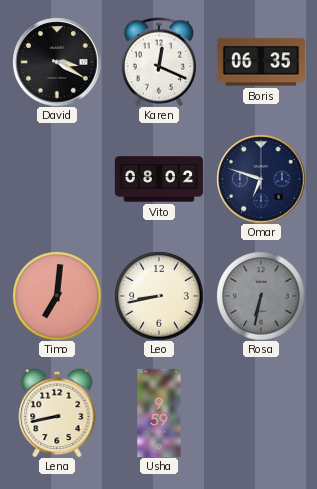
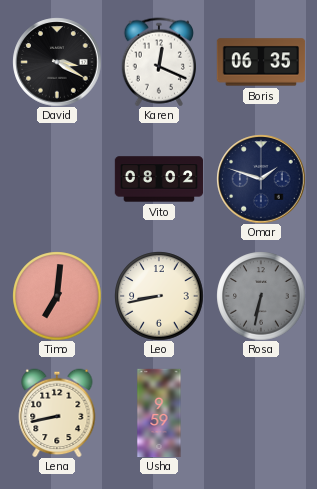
Omar: 6:48 -> 1:48 (261, 179)
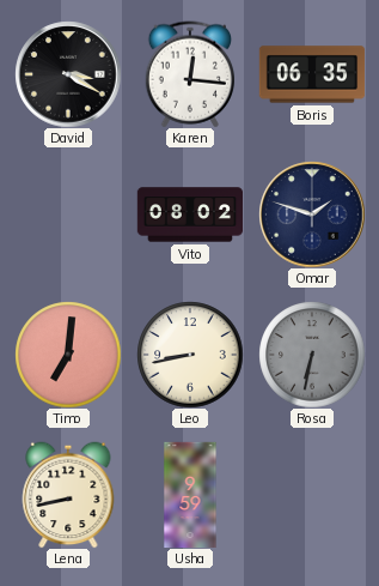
Karen: 12:19 -> 12:16 (189, 74)
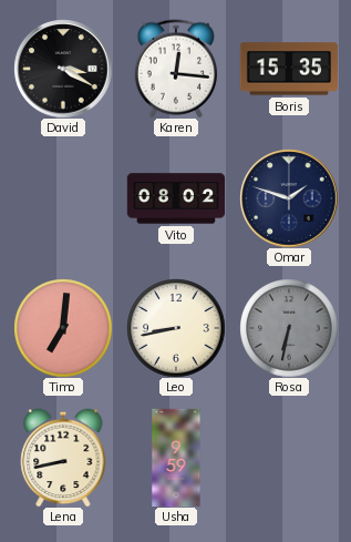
Boris: 06:35 -> 15:35 (289, 69)
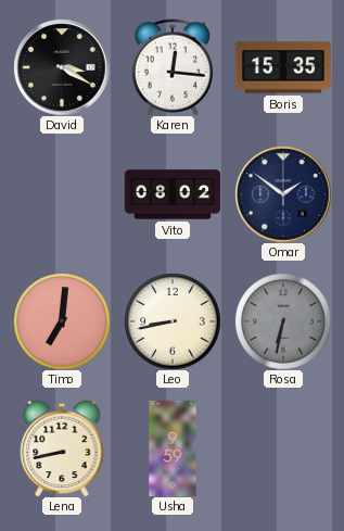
Omar: 1:48 -> 1:51 (283, 194)
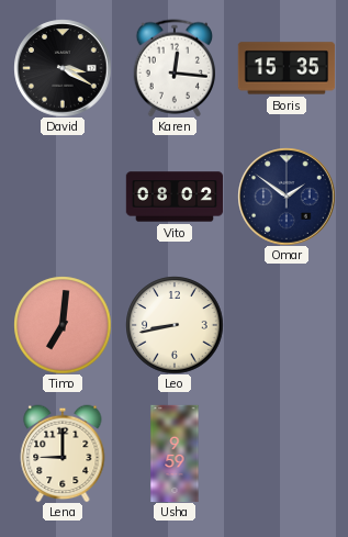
Rosa: 6:32 -> none (283, 321)
Lena: 8:43 -> 9:00 (63, 454)
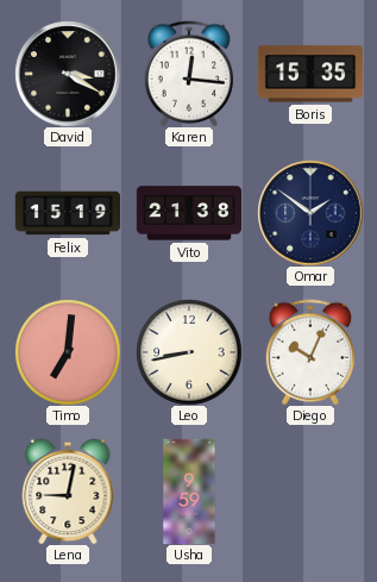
Felix: none -> 15:19 (68, 213)
Vito: 08:02 -> 21:38 (189, 213)
Diego: none -> 10:04 (309, 352)
Lena: 9:00 -> 9:02 (68, 492)
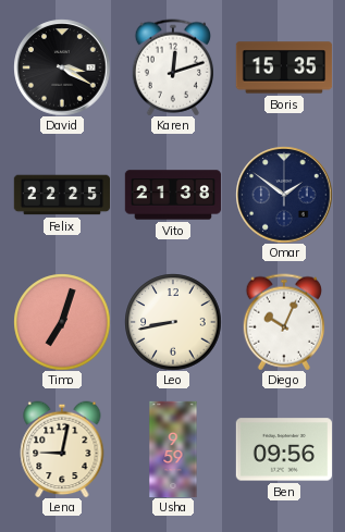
Karen: 12:16 -> 12:12 (172, 67)
Felix: 15:19 -> 22:25 (62, 195)
Timo: 7:01 -> 7:03 (62, 322)
Ben: none -> 09:56 (283, 449)
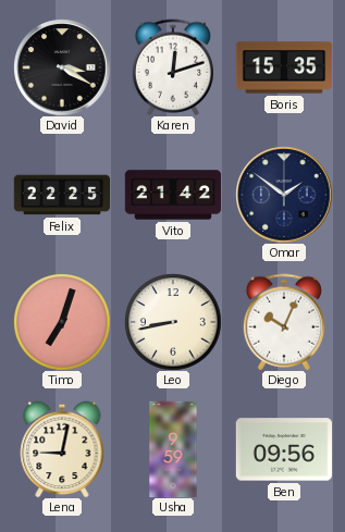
Vito: 21:38 -> 21:42 (173, 195)
